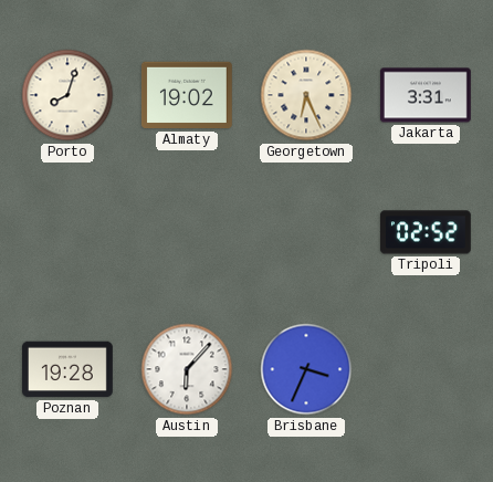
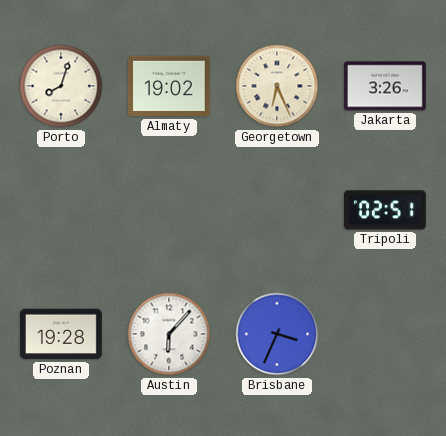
Jakarta: 3:31 -> 3:26 (385, 86)
Tripoli: 02:52 -> 02:51 (385, 210)
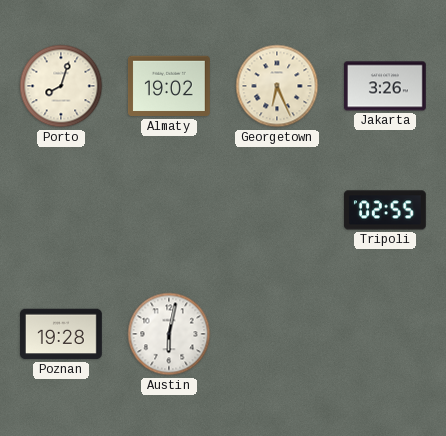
Tripoli: 02:51 -> 02:55 (385, 210)
Austin: 6:07 -> 6:02 (169, 334)
Brisbane: 3:34 -> none (277, 334)
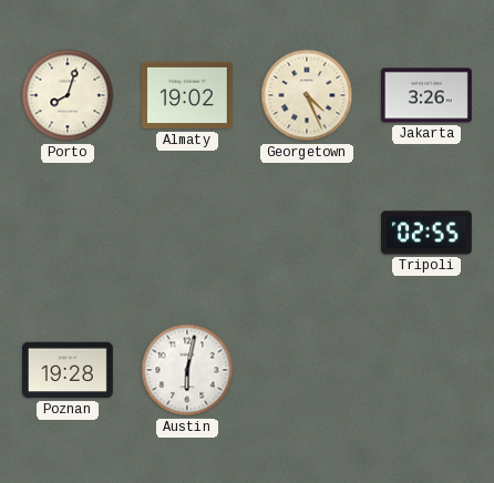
Georgetown: 6:26 -> 4:26 (307, 95)
